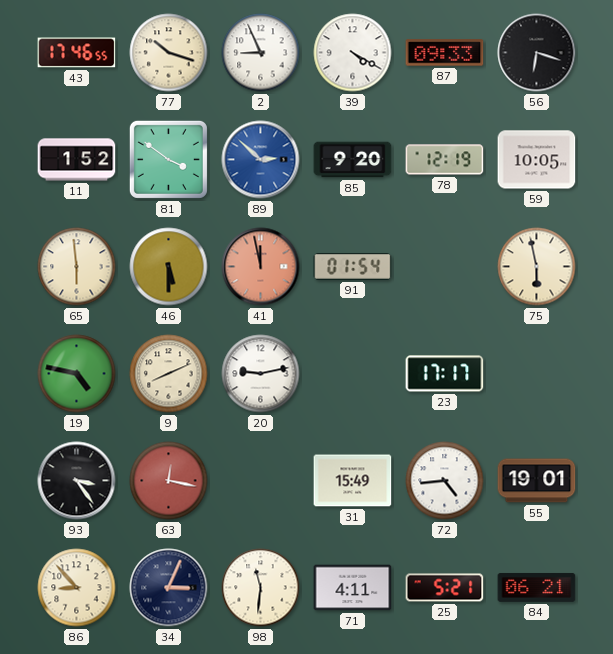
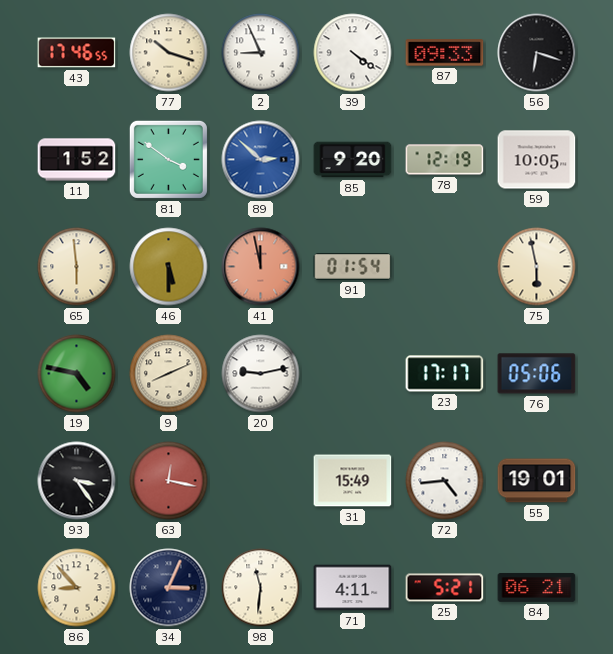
39: 4:20 -> 4:21 (353, 53)
76: none -> 05:06 (537, 374)
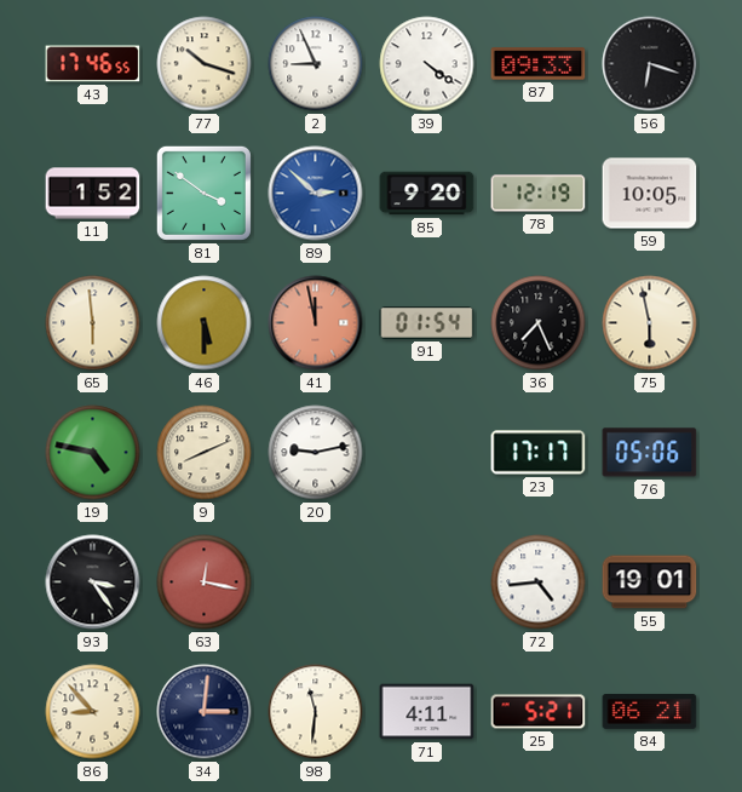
36: none -> 7:26 (539, 323)
31: 15:49 -> none (353, 481)
34: 3:04 -> 3:01 (205, 712)
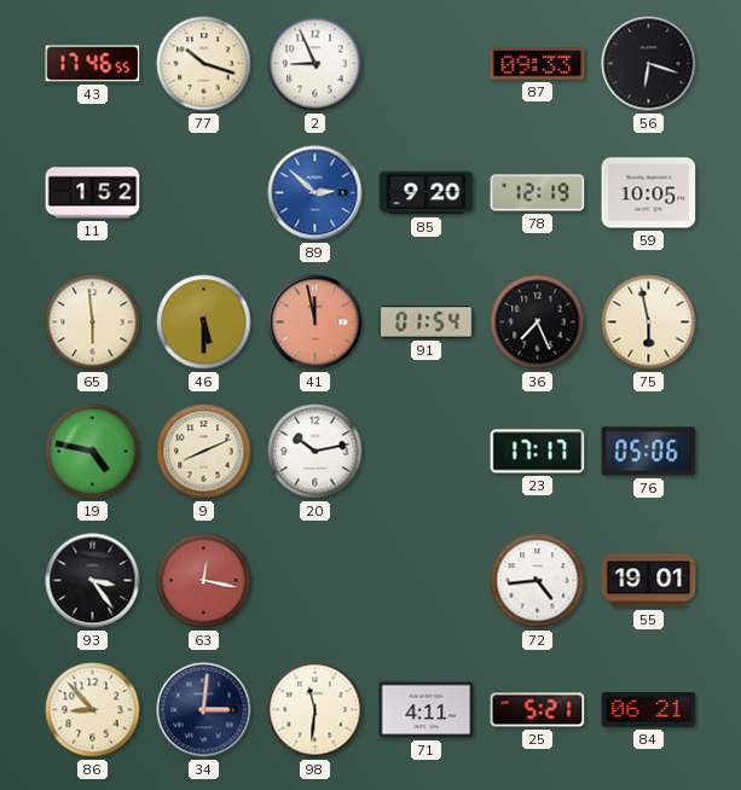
39: 4:21 -> none (427, 64)
81: 3:51 -> none (203, 193)
20: 9:13 -> 10:13 (315, 452)
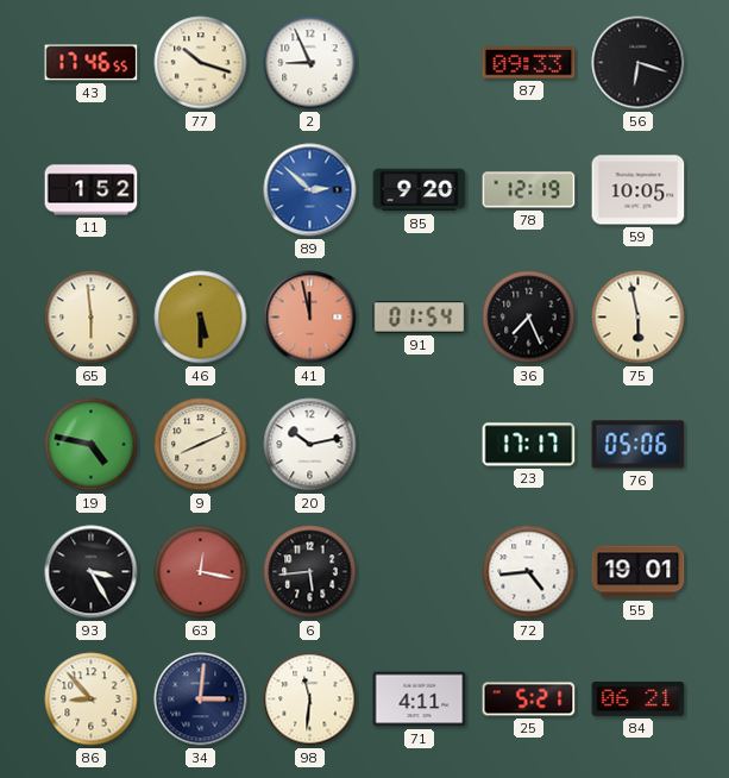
93: 3:24 -> 3:25 (92, 572)
6: none -> 5:44 (310, 572)
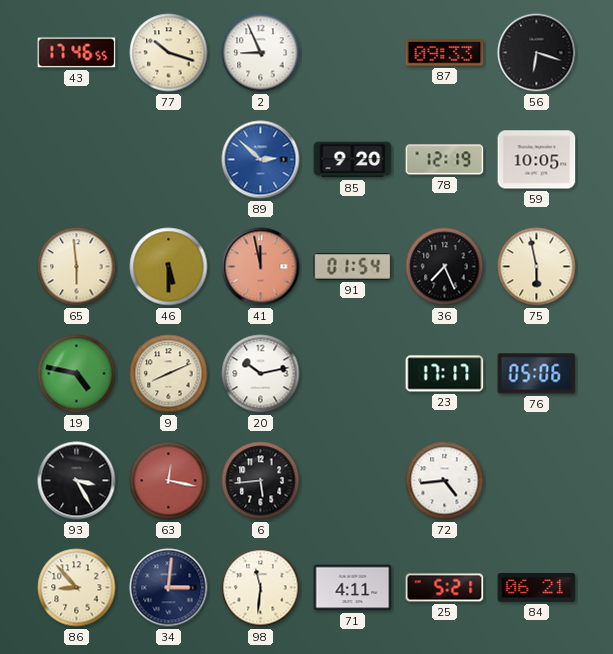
11: 1:52 -> none (92, 190)
55: 19:01 -> none (639, 572)
